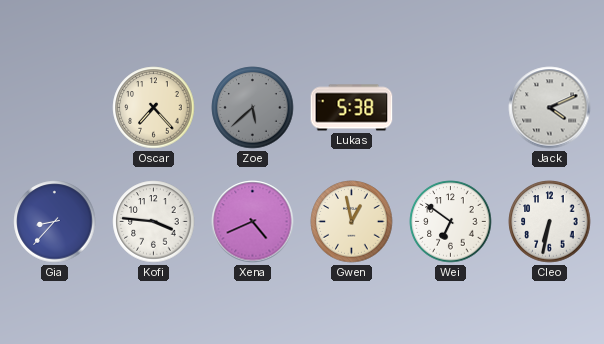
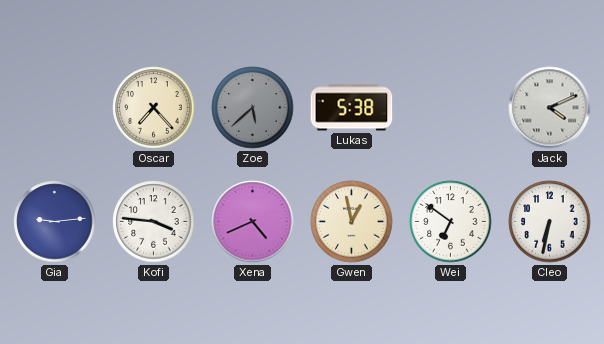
Gia: 8:37 -> 9:14 (55, 222)
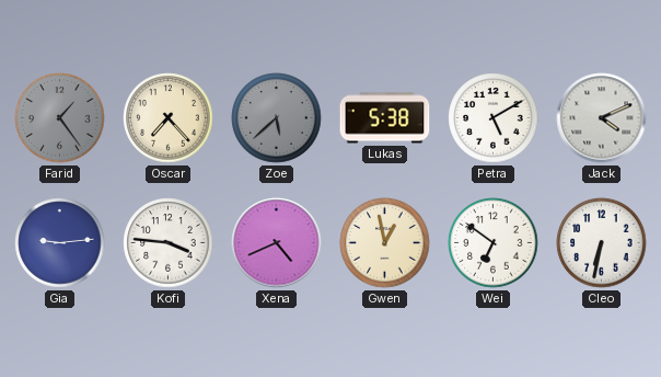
Farid: none -> 1:24 (60, 118)
Petra: none -> 5:10 (494, 118)
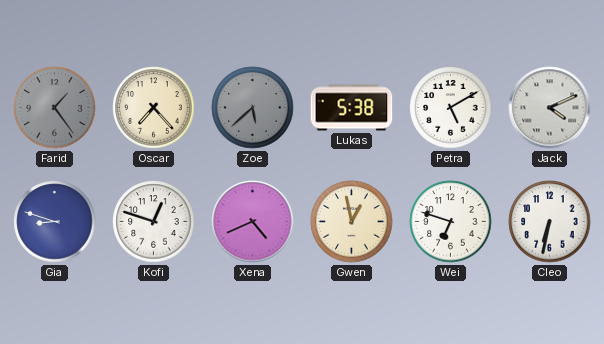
Gia: 9:14 -> 8:48 (55, 222)
Kofi: 3:46 -> 12:48 (154, 222)
Wei: 6:51 -> 6:48 (451, 222)
